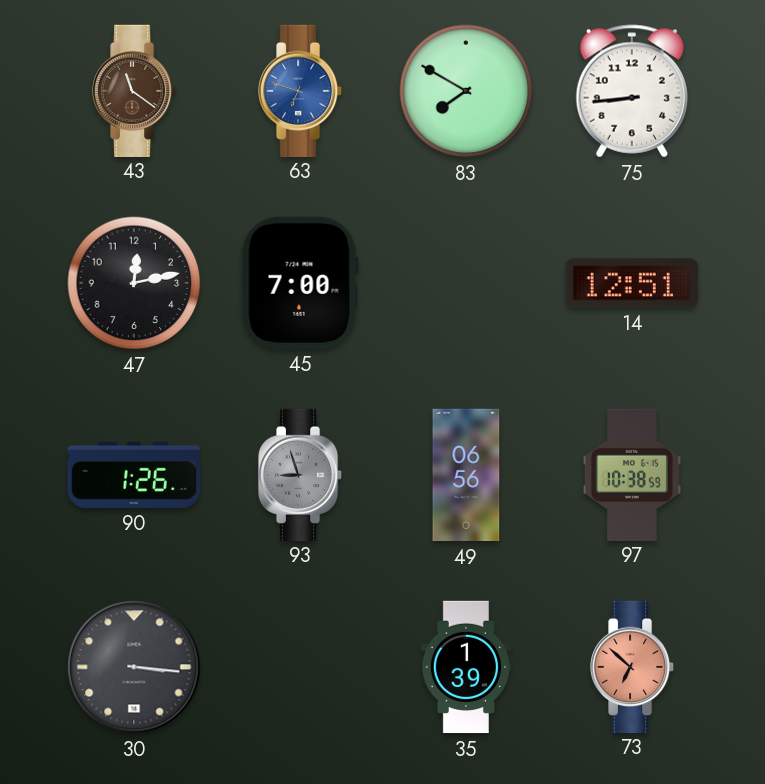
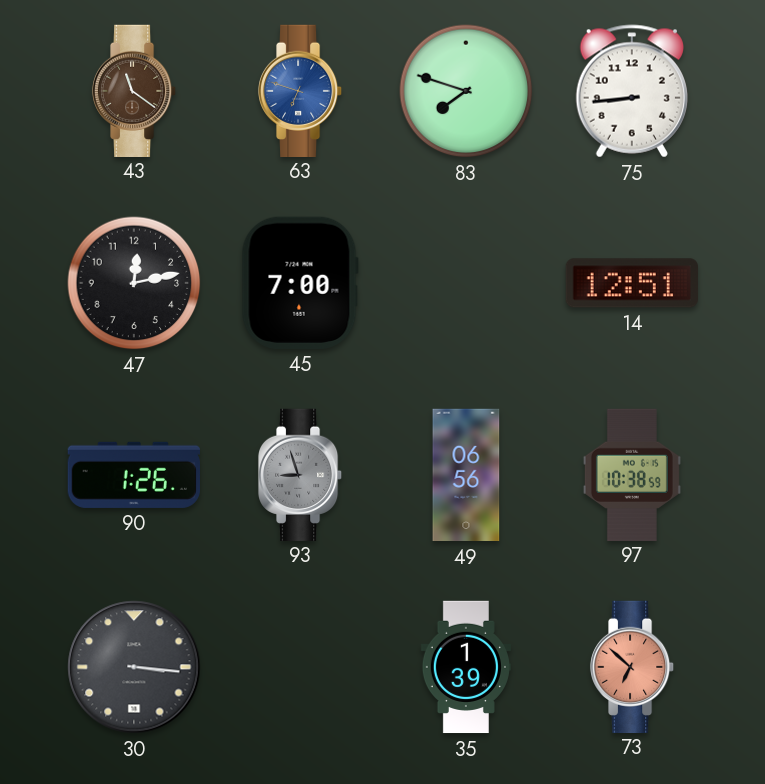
83: 7:50 -> 7:48 (466, 91)
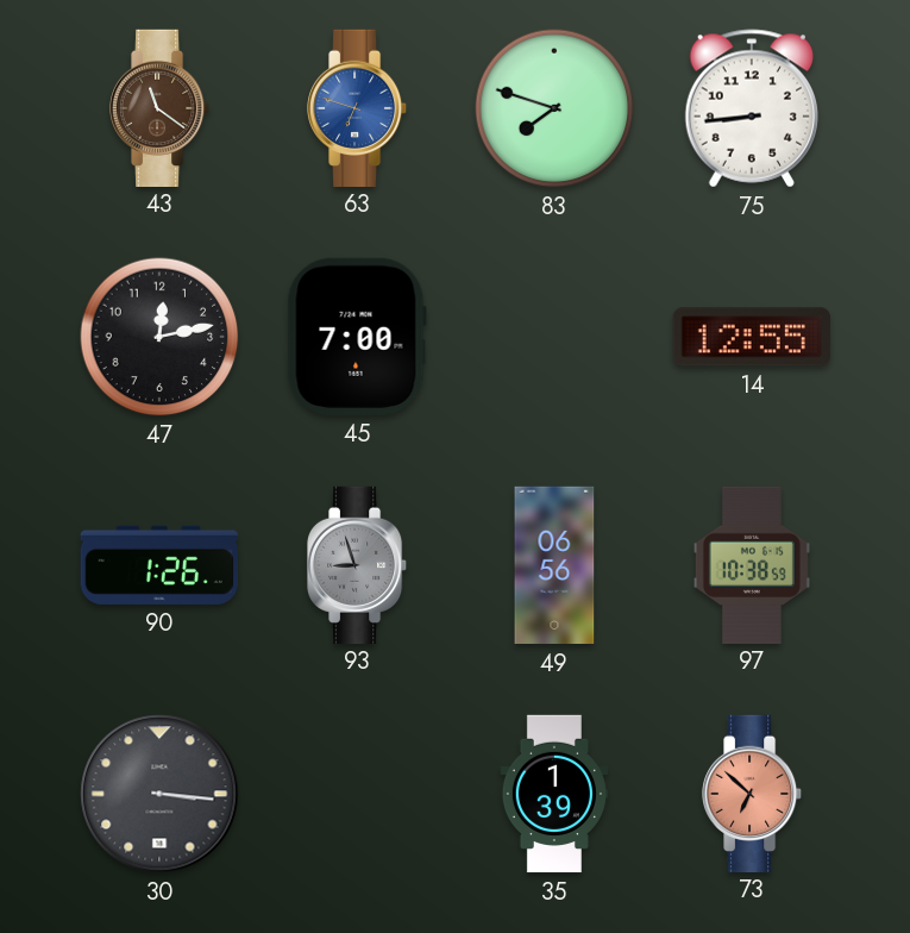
14: 12:51 -> 12:55 (752, 337)
